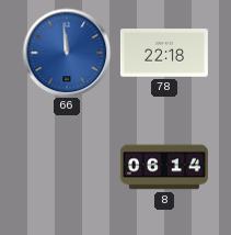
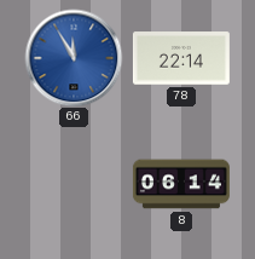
66: 11:59 -> 11:55 (74, 58)
78: 22:18 -> 22:14 (181, 58)
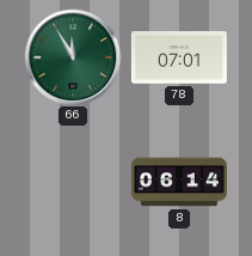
66 dial: blue -> green (73, 57)
78: 22:14 -> 07:01 (179, 57)
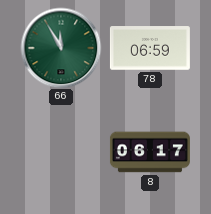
78: 07:01 -> 06:59 (150, 48)
8: 06:14 -> 06:17 (150, 152)
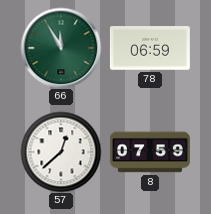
57: none -> 12:38 (61, 152)
8: 06:17 -> 07:59 (150, 152)
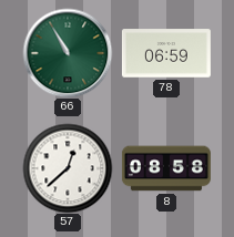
66: 11:55 -> 10:55 (68, 53)
8: 07:59 -> 08:58 (166, 168)
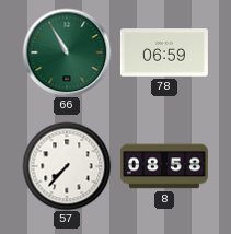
57: 12:38 -> 7:37 (67, 166)
